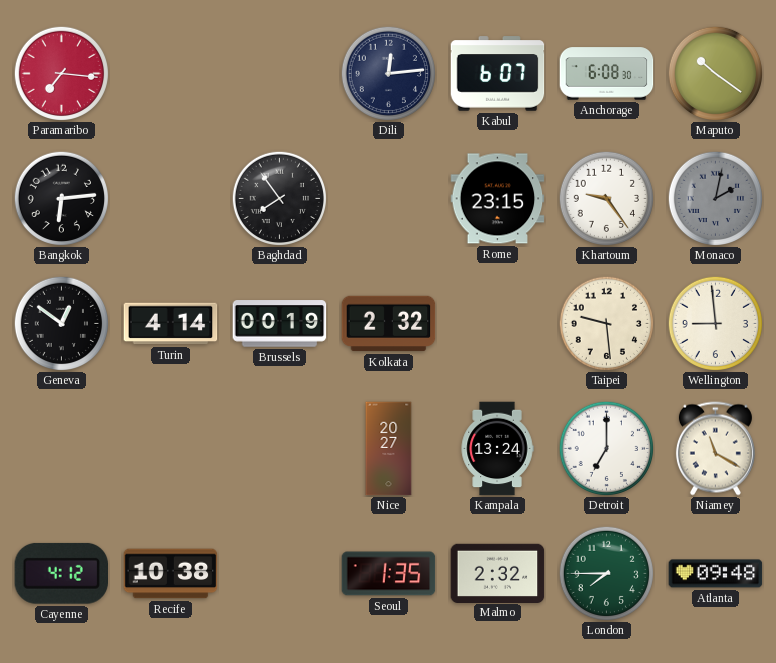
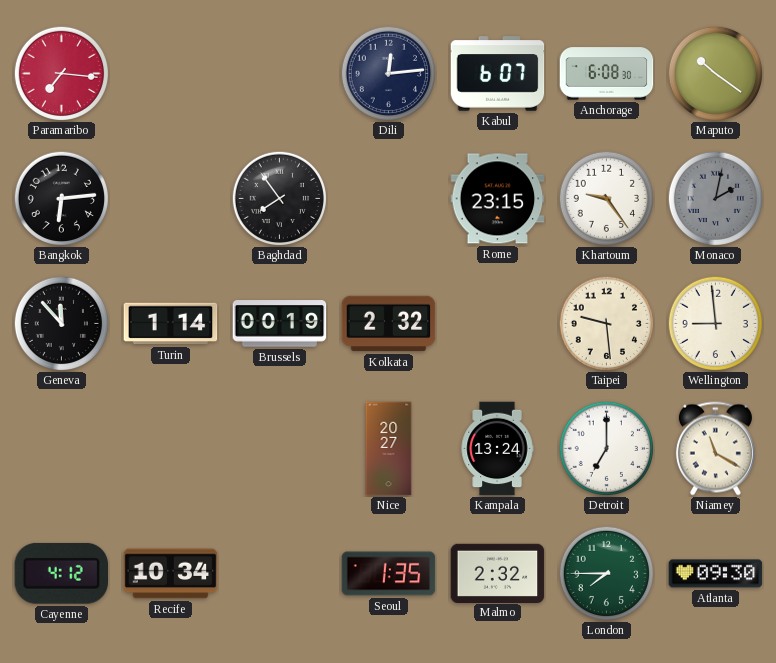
Geneva: 12:51 -> 11:53 (61, 323)
Turin: 4:14 -> 1:14 (171, 324)
Recife: 10:38 -> 10:34 (171, 574)
Atlanta: 09:48 -> 09:30 (716, 574)
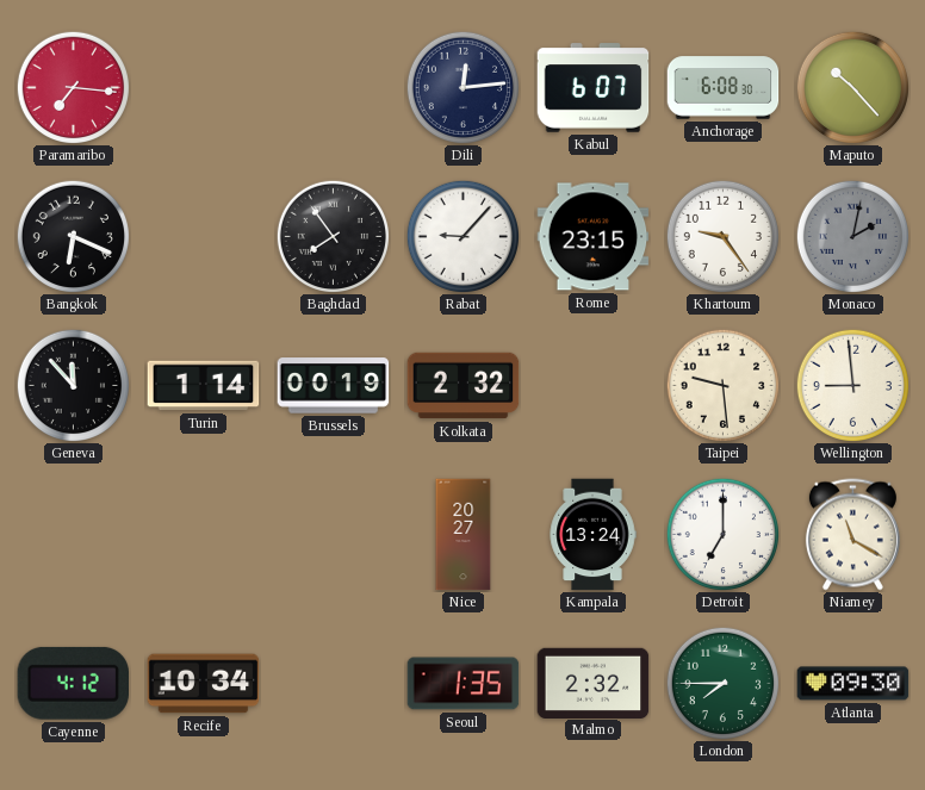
Maputo: 10:21 -> 10:23 (852, 87)
Bangkok: 6:14 -> 6:19 (73, 236)
Rabat: none -> 9:07 (462, 236)
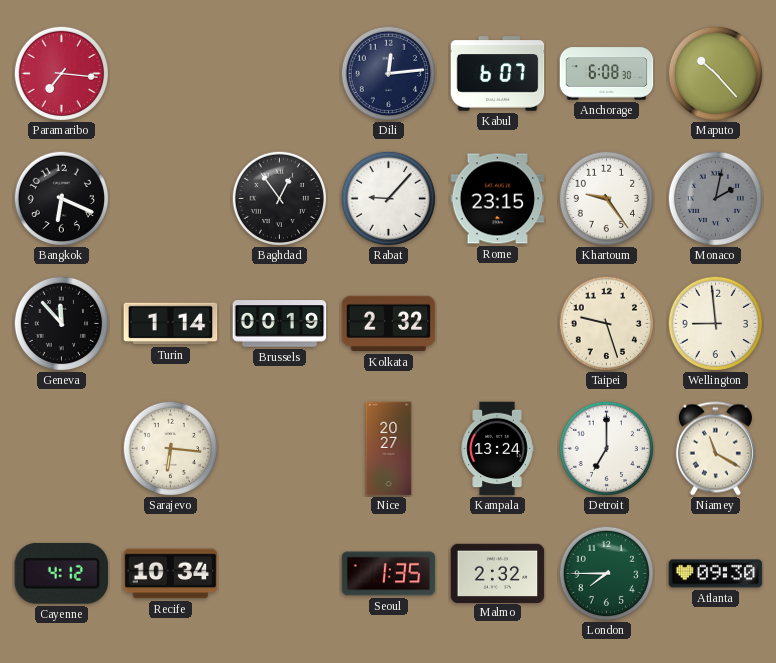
Baghdad: 7:54 -> 12:54 (279, 198)
Taipei: 9:29 -> 9:27 (606, 323)
Sarajevo: none -> 6:16 (170, 448)
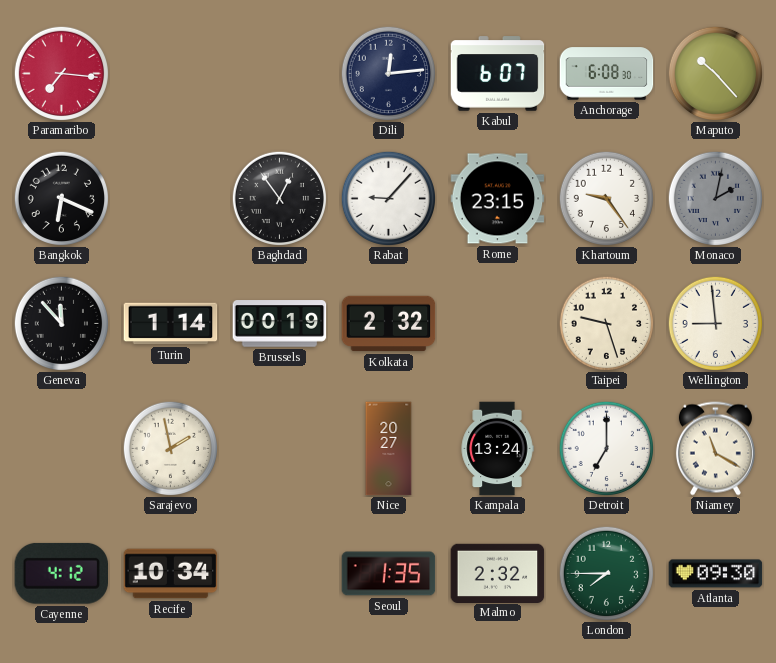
Sarajevo: 6:16 -> 1:58 (170, 448)
